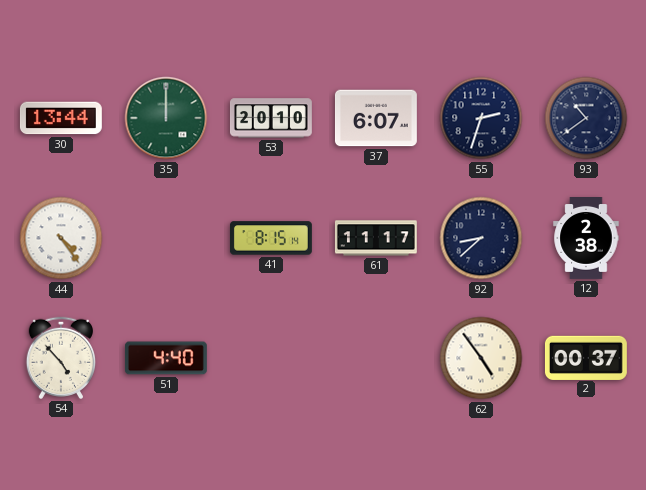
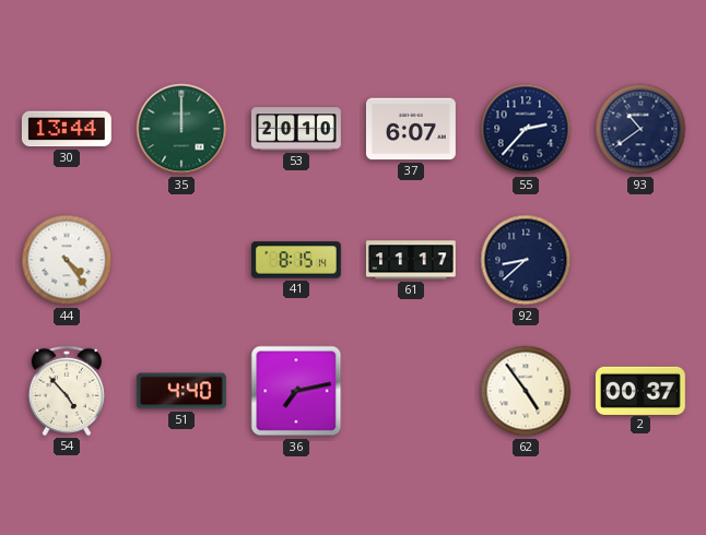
55: 2:33 -> 2:37 (526, 129)
12: 2:38 -> none (586, 239)
36: none -> 7:13 (296, 391)
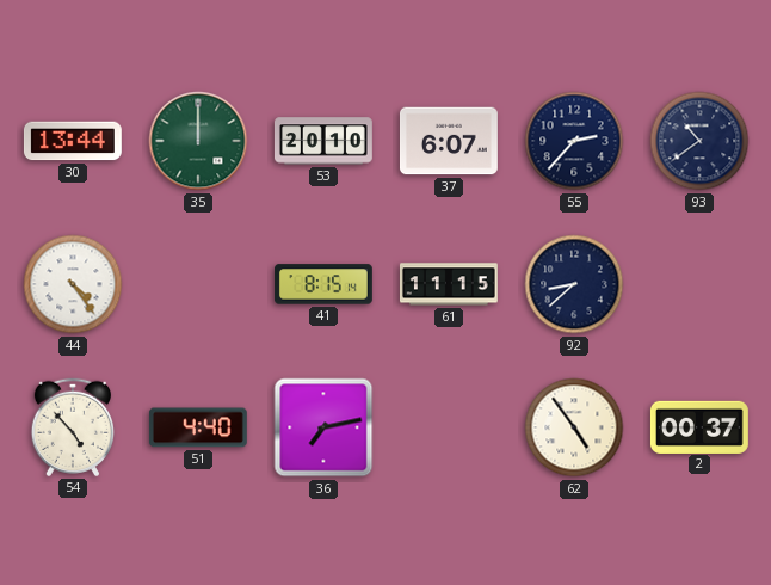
61: 11:17 -> 11:15 (449, 284)
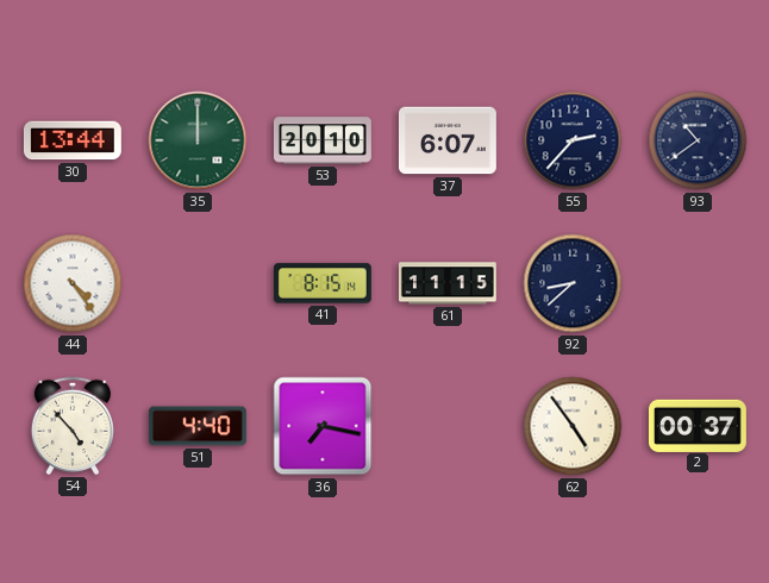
36: 7:13 -> 7:17 (323, 426)
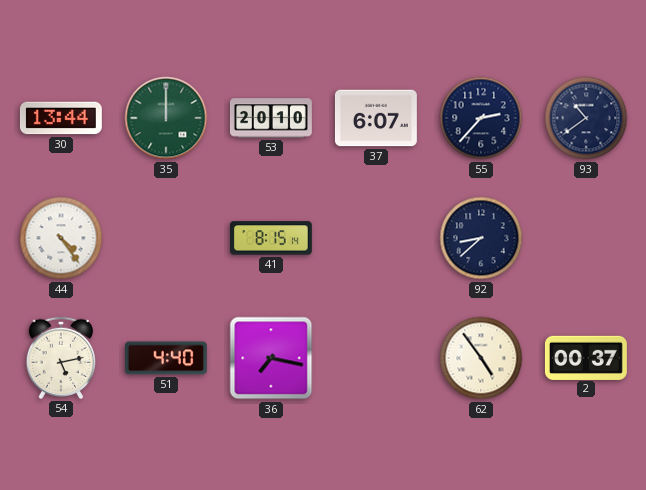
61: 11:15 -> none (448, 283)
54: 4:53 -> 5:13 (60, 358)
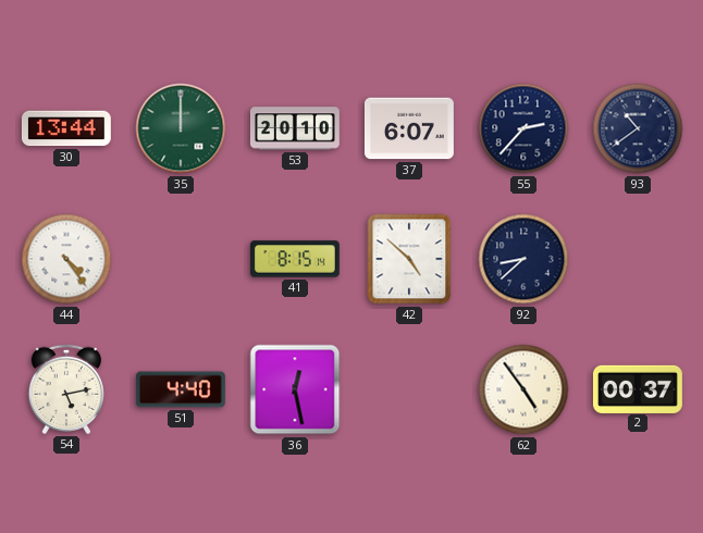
42: none -> 4:52 (409, 259)
36: 7:17 -> 12:28 (295, 389)
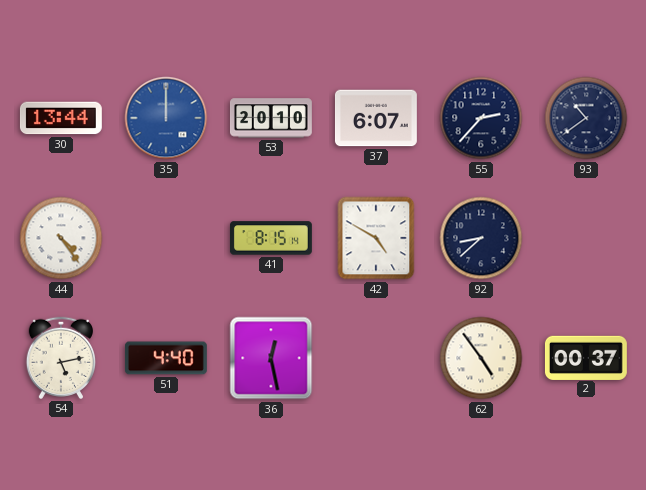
35 dial: green -> blue (166, 118)
42: 4:52 -> 4:50 (376, 238)
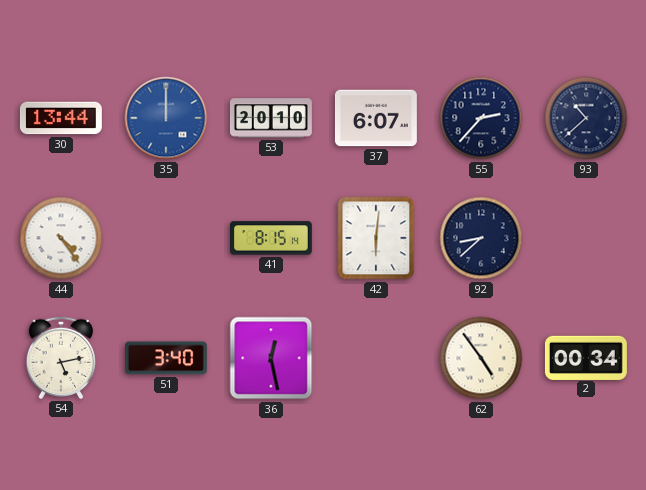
93: 10:39 -> 10:38 (586, 118)
42: 4:50 -> 6:01 (376, 238)
51: 4:40 -> 3:40 (166, 358)
2: 00:37 -> 00:34 (586, 357)
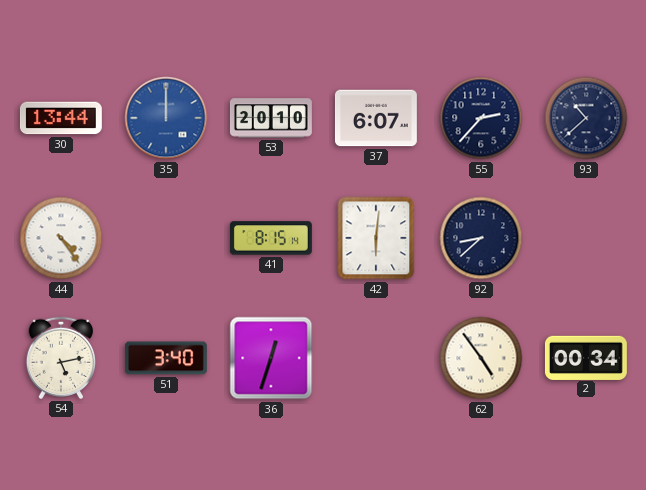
36: 12:28 -> 12:33 (271, 358)
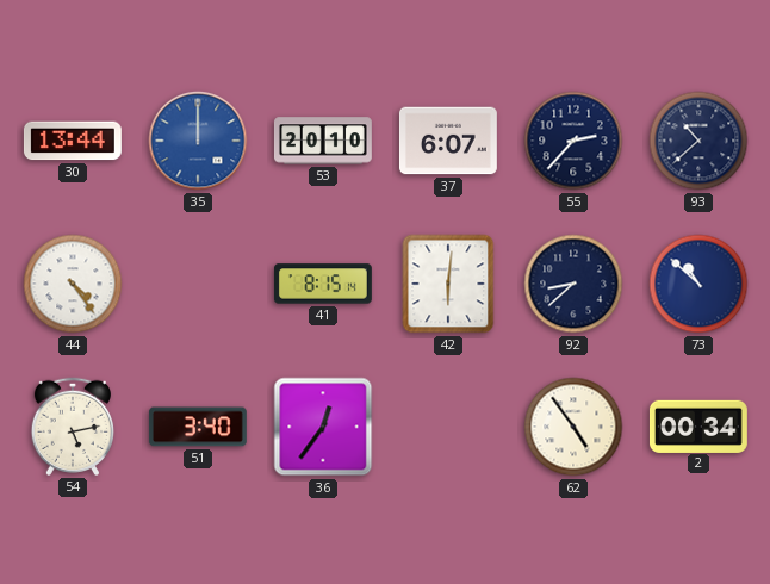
73: none -> 10:52 (698, 284)
36: 12:33 -> 12:36 (323, 427)
